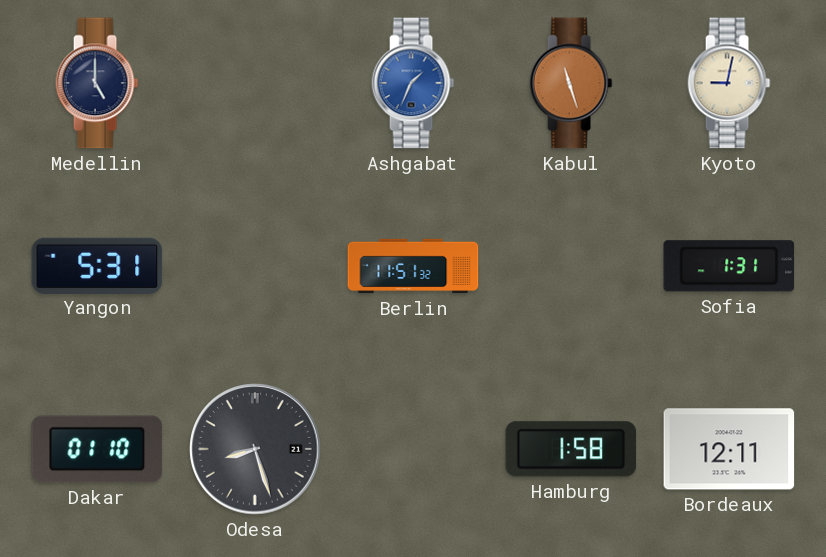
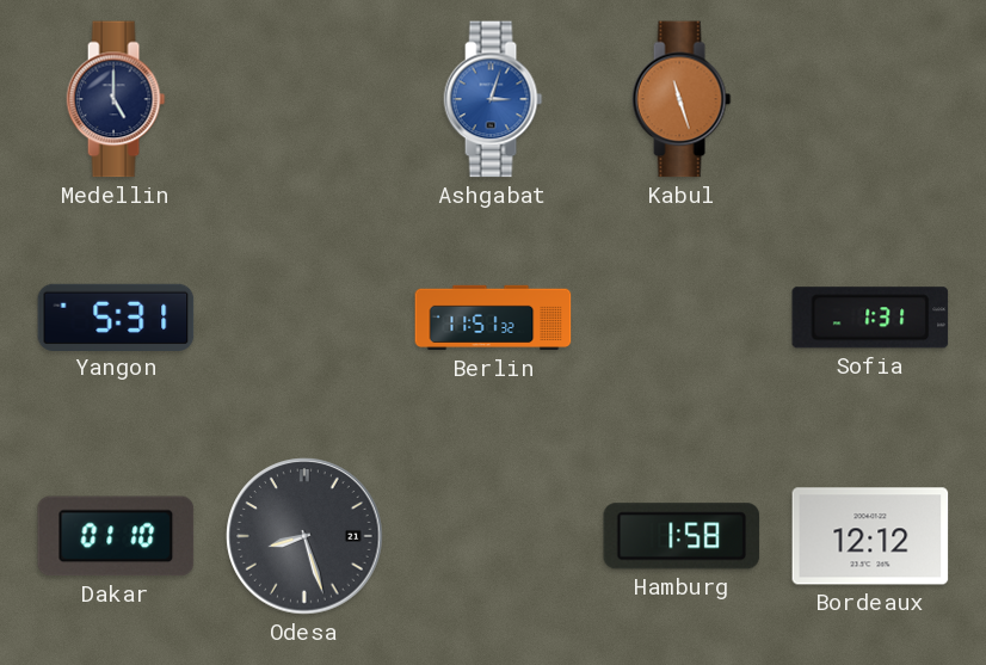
Ashgabat: 1:34 -> 3:03 (493, 99)
Kyoto: 9:02 -> none (729, 83)
Bordeaux: 12:11 -> 12:12 (870, 536)
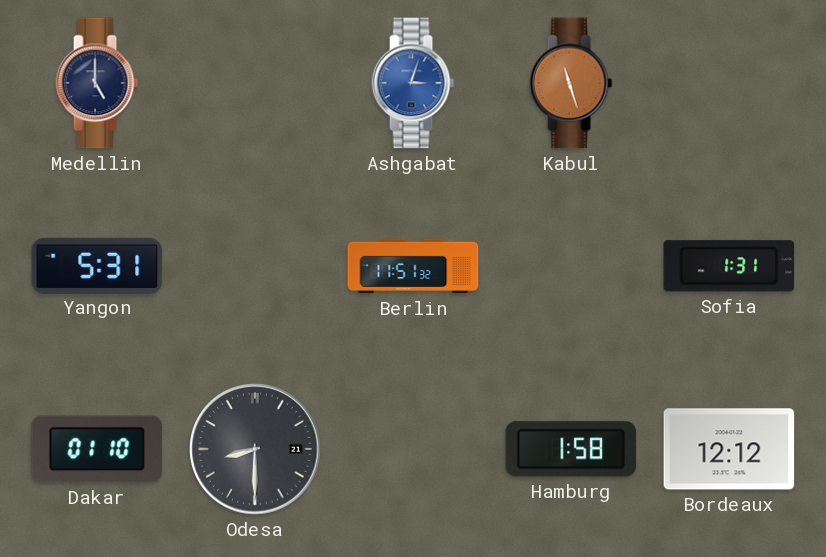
Odesa: 8:27 -> 8:30 (255, 449)
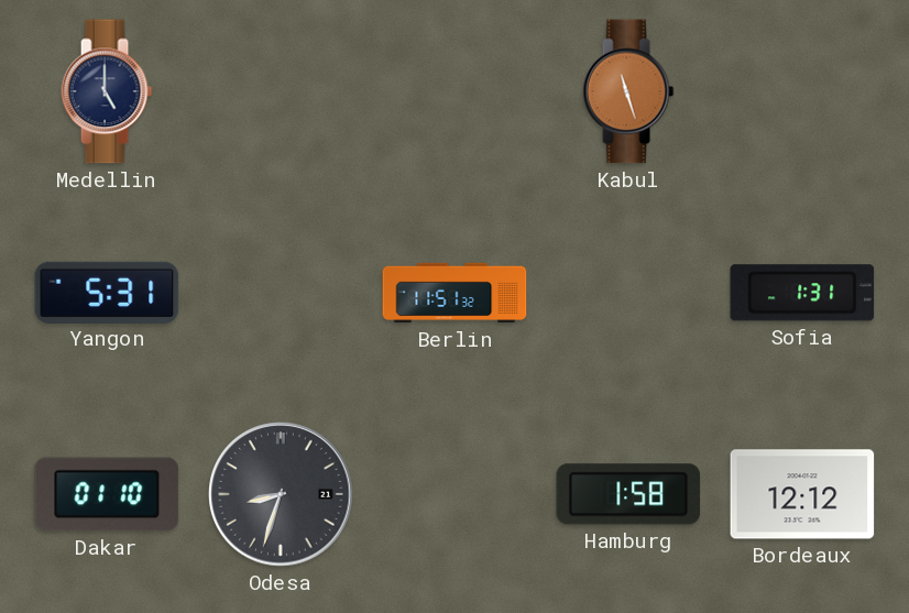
Ashgabat: 3:03 -> none (413, 83)
Odesa: 8:30 -> 8:33 (281, 494)
